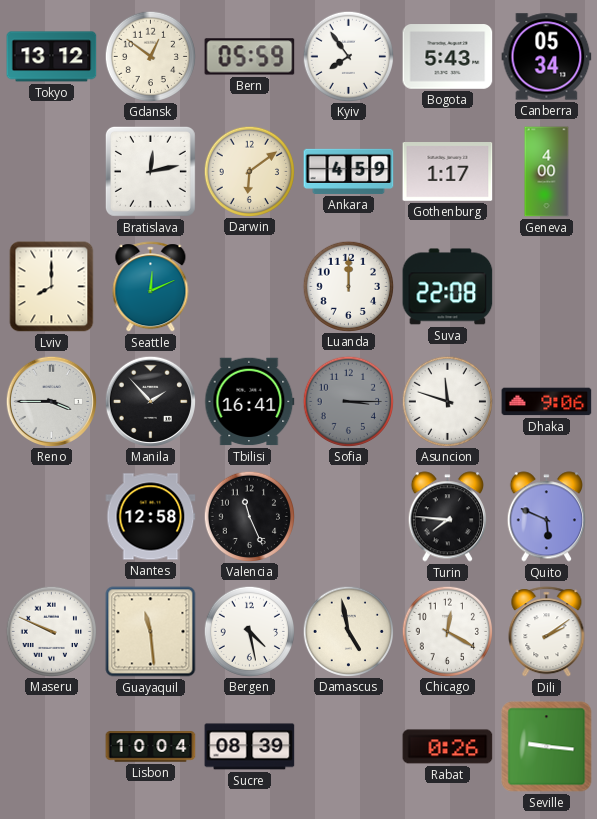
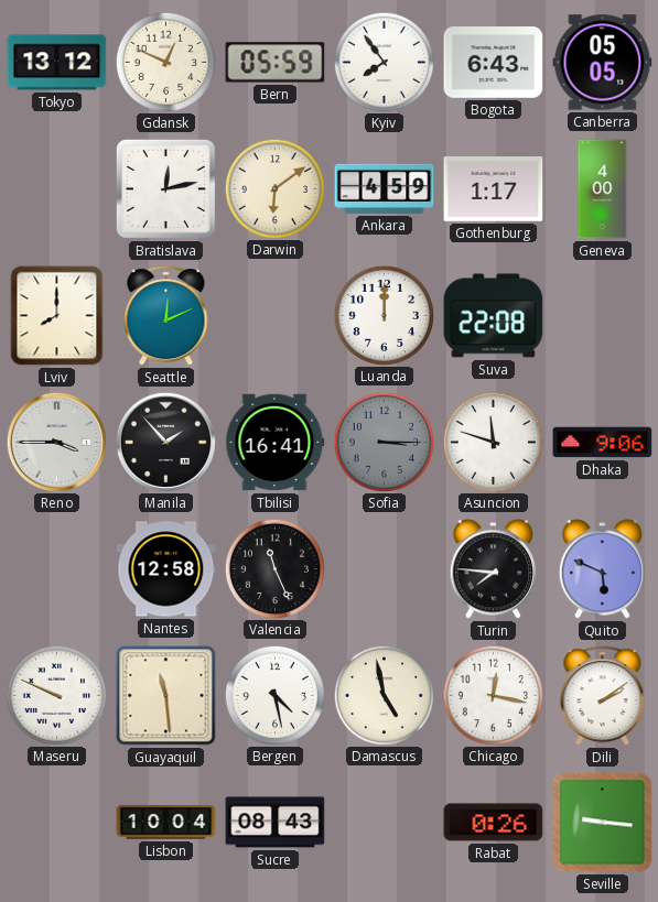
Gdansk: 12:51 -> 12:49 (165, 62)
Bogota: 5:43 -> 6:43 (494, 63)
Canberra: 05:34 -> 05:05 (603, 63)
Chicago: 12:20 -> 12:17 (493, 695)
Sucre: 08:39 -> 08:43 (276, 823)
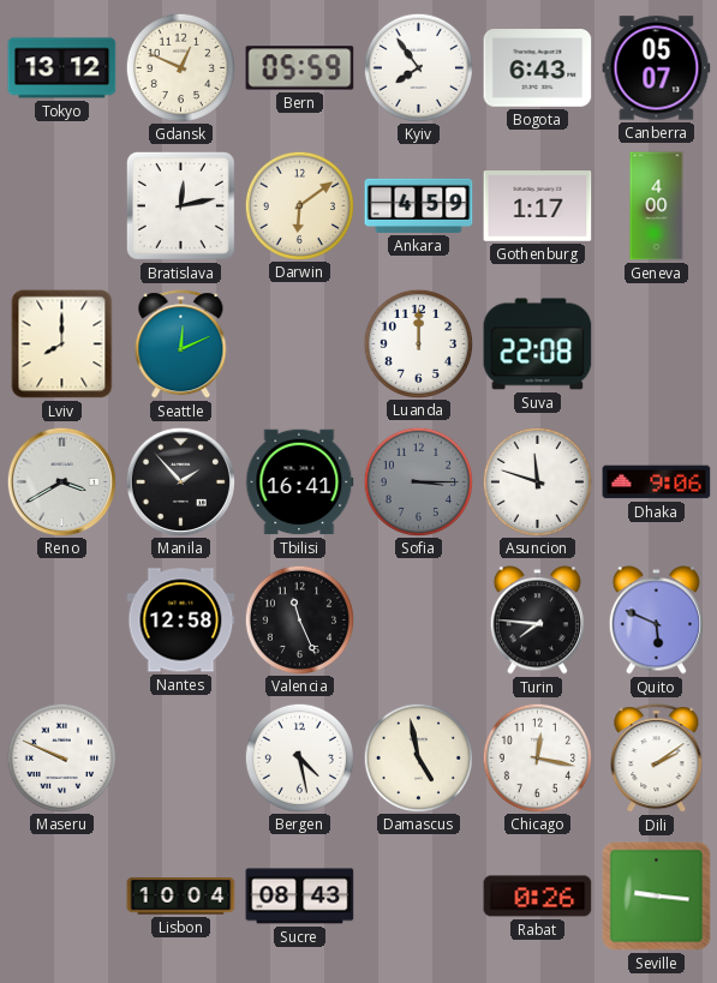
Canberra: 05:05 -> 05:07 (657, 68)
Reno: 3:45 -> 3:40 (61, 481)
Guayaquil: 11:29 -> none (166, 696)
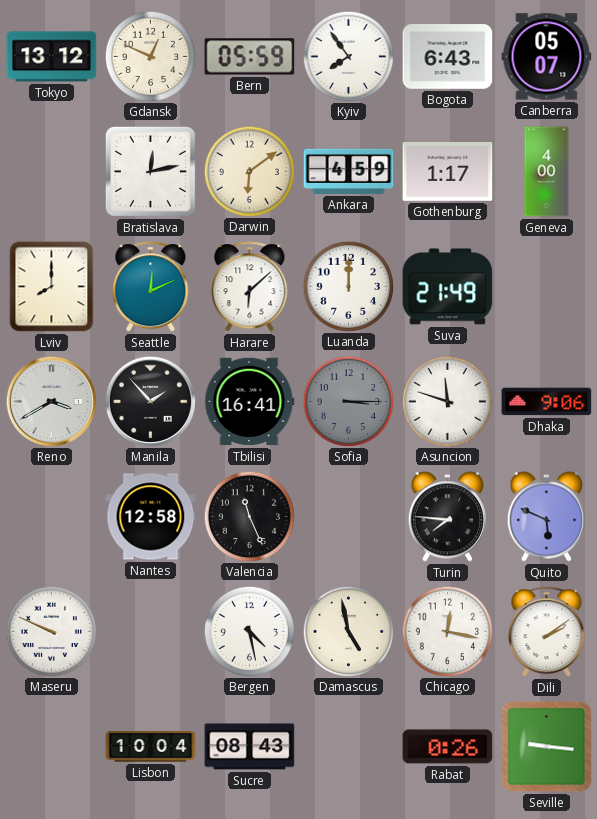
Harare: none -> 6:08 (250, 287)
Suva: 22:08 -> 21:49 (448, 287)
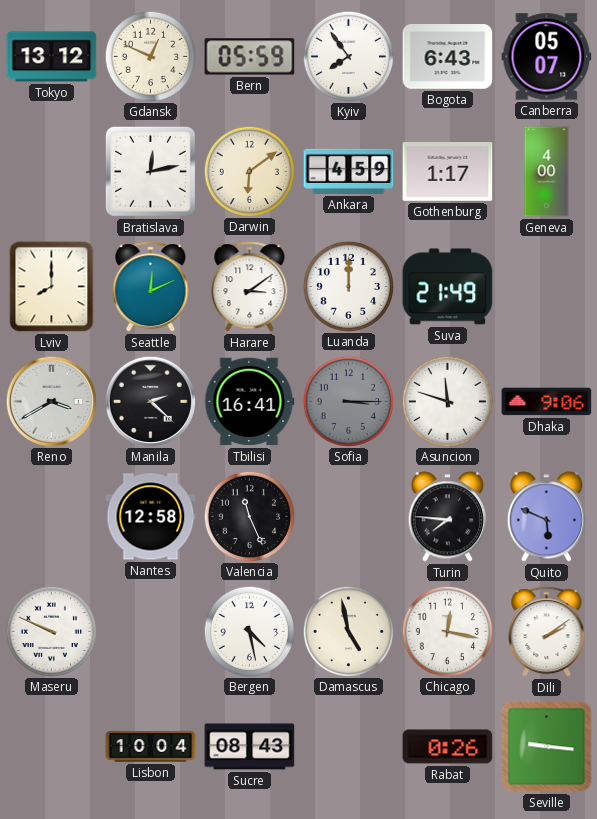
Harare: 6:08 -> 3:09 (250, 287)
Manila: 1:53 -> 2:22 (150, 401)
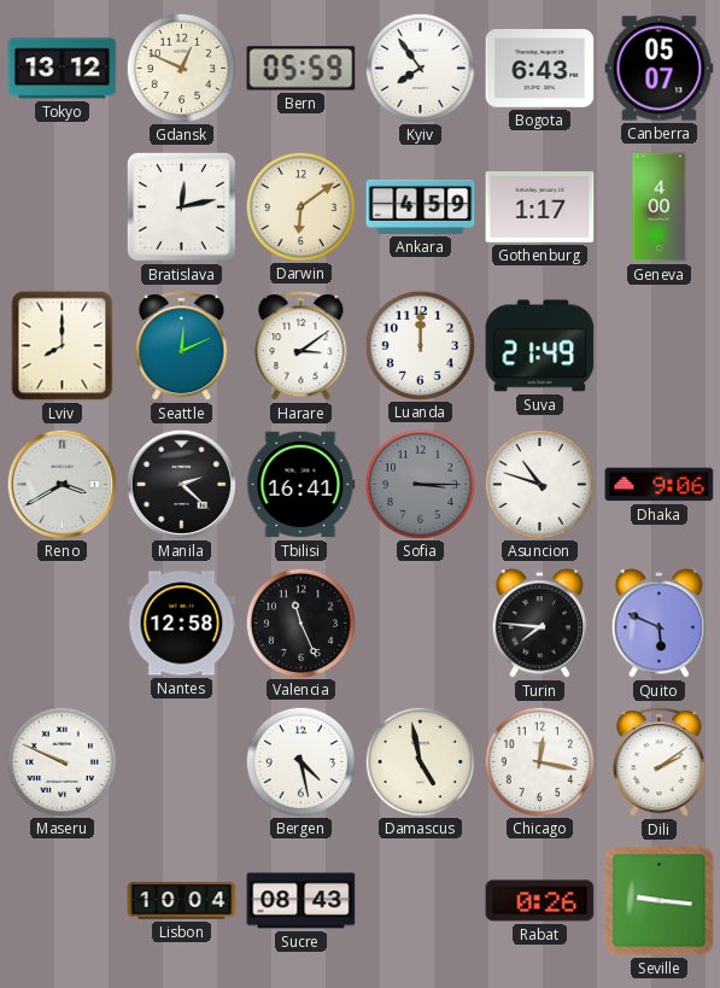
Asuncion: 11:48 -> 10:48 (539, 484)
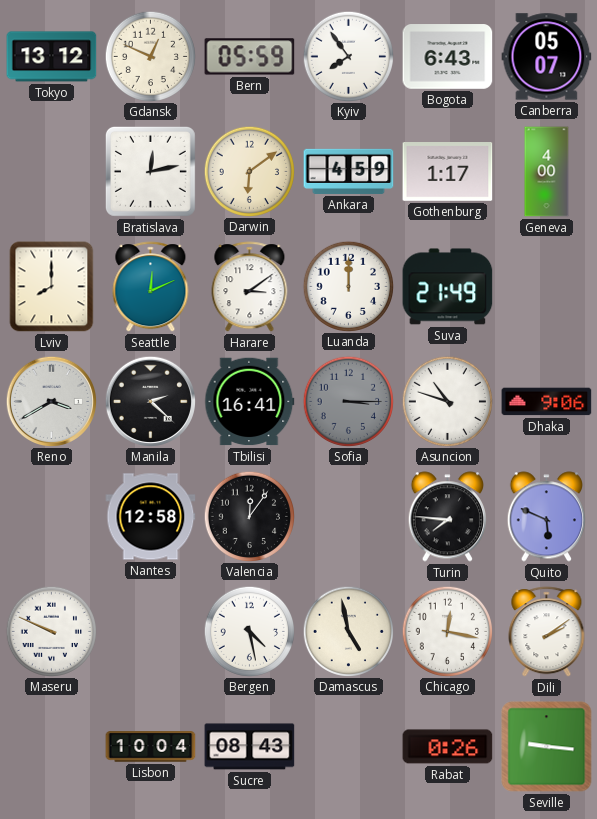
Valencia: 11:26 -> 12:06 (249, 516)
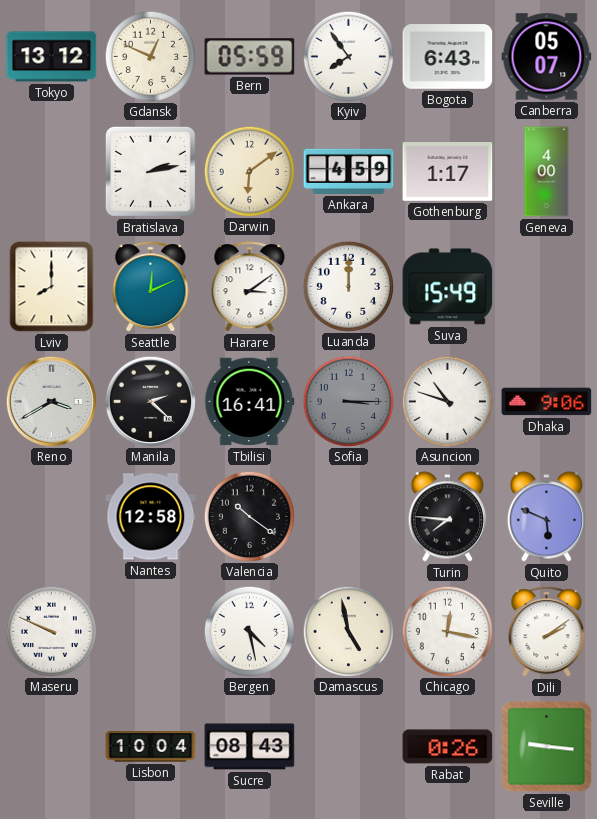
Bratislava: 12:13 -> 2:13 (150, 171)
Suva: 21:49 -> 15:49 (448, 287)
Valencia: 12:06 -> 10:21 (249, 516)
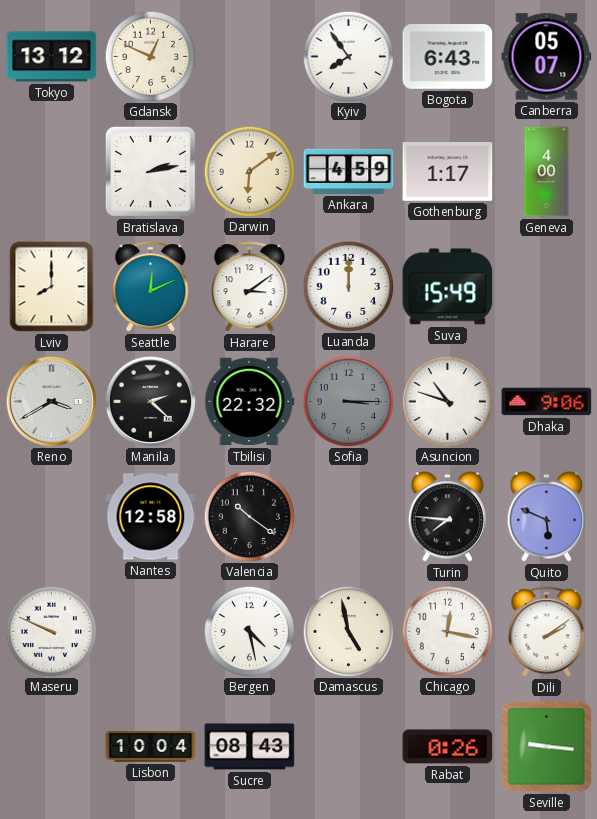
Bern: 05:59 -> none (250, 57)
Tbilisi: 16:41 -> 22:32 (250, 402)
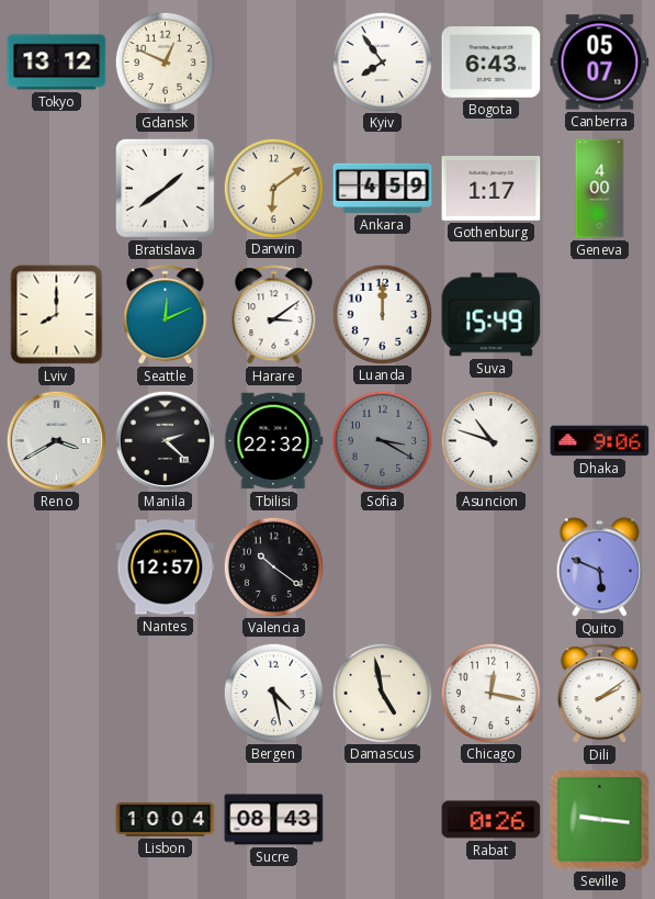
Bratislava: 2:13 -> 1:39 (165, 188)
Sofia: 3:15 -> 3:20 (382, 440)
Nantes: 12:58 -> 12:57 (166, 568)
Turin: 7:46 -> none (447, 517)
Maseru: 9:49 -> none (51, 631)
